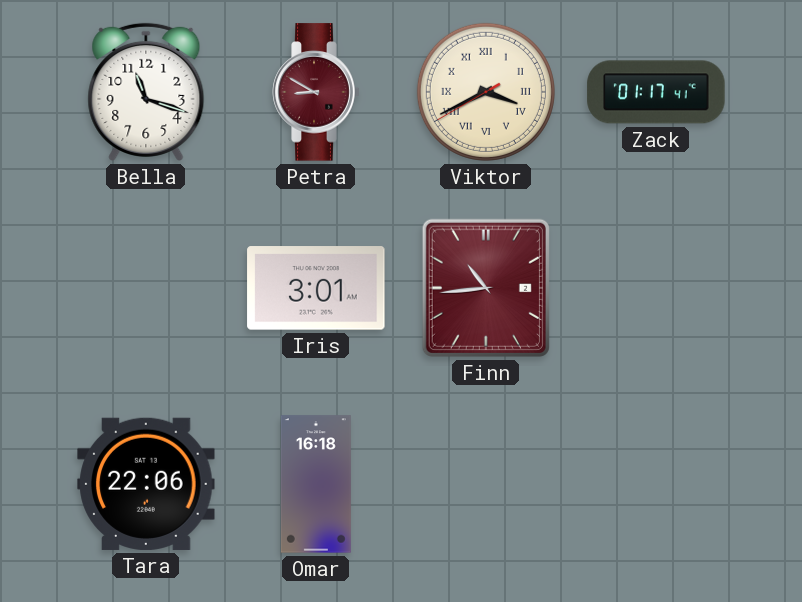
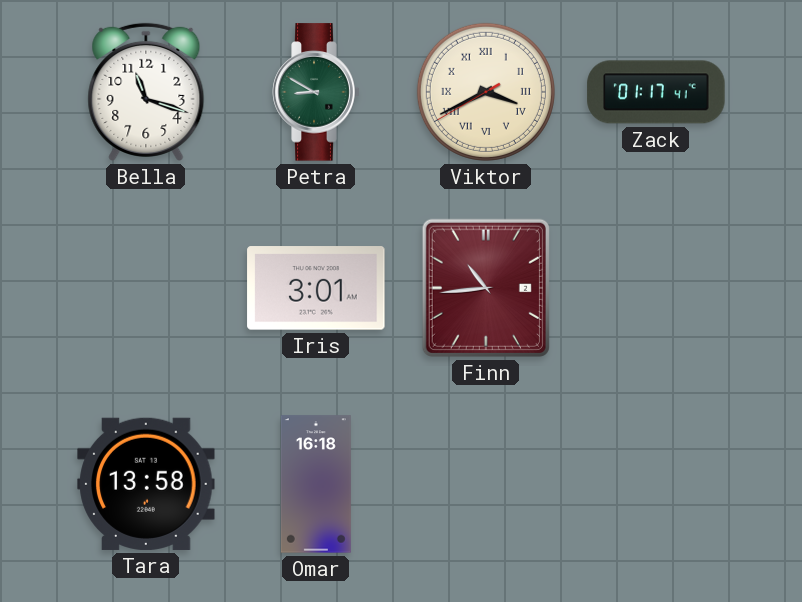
Petra dial: burgundy -> green (316, 92)
Tara: 22:06 -> 13:58 (146, 484)
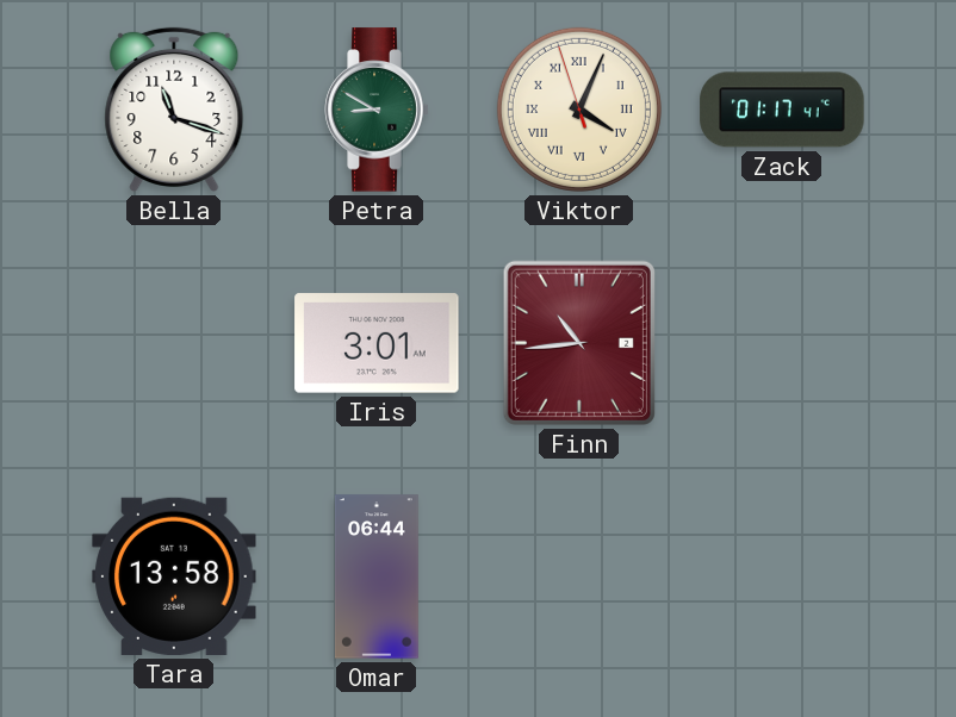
Viktor: 3:40 -> 4:03 (579, 110)
Omar: 16:18 -> 06:44 (377, 576)
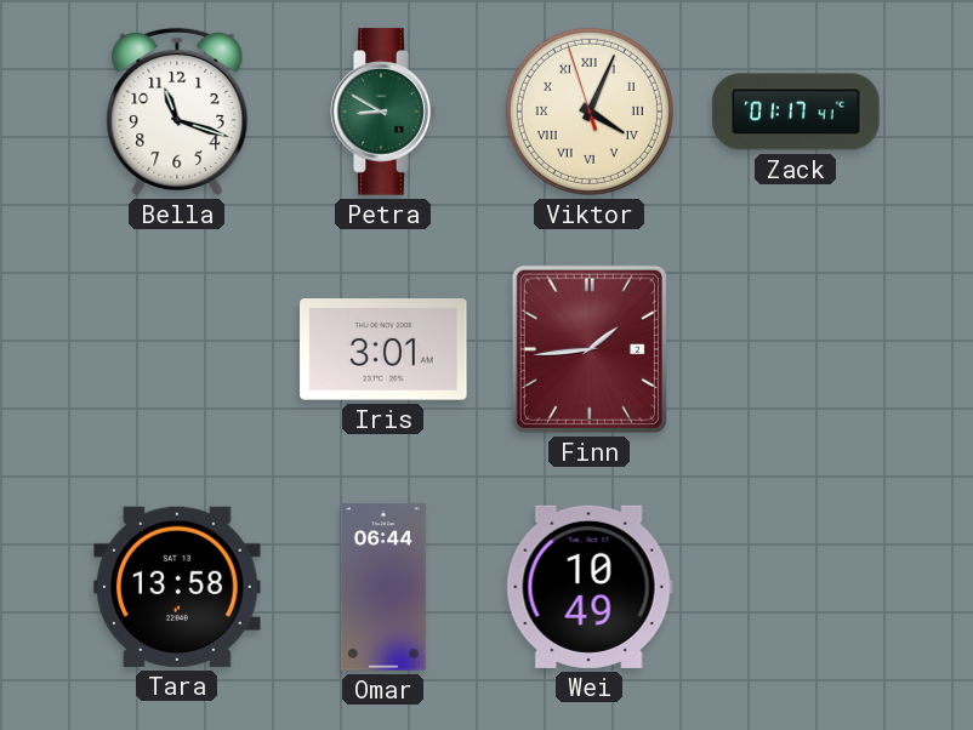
Finn: 10:44 -> 1:44 (590, 349)
Wei: none -> 10:49 (590, 587)
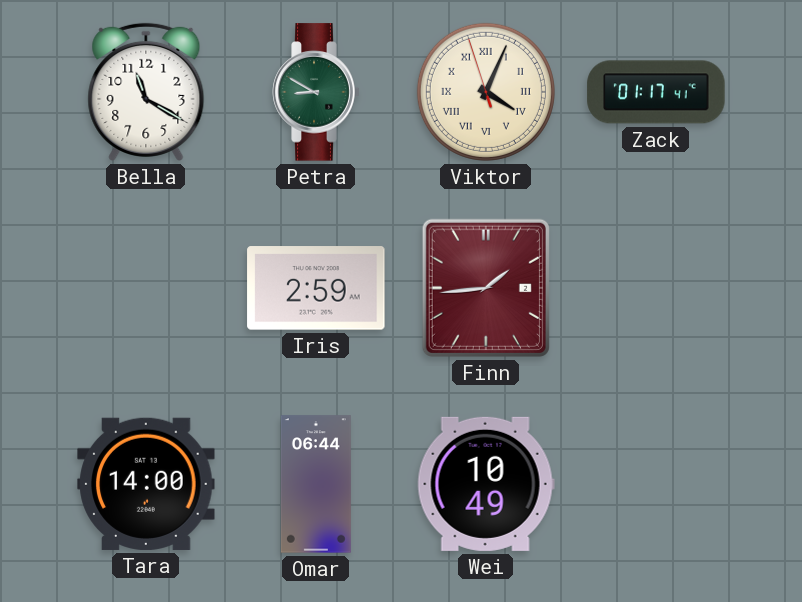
Bella: 11:18 -> 11:20 (146, 92)
Iris: 3:01 -> 2:59 (316, 288)
Tara: 13:58 -> 14:00 (146, 484)
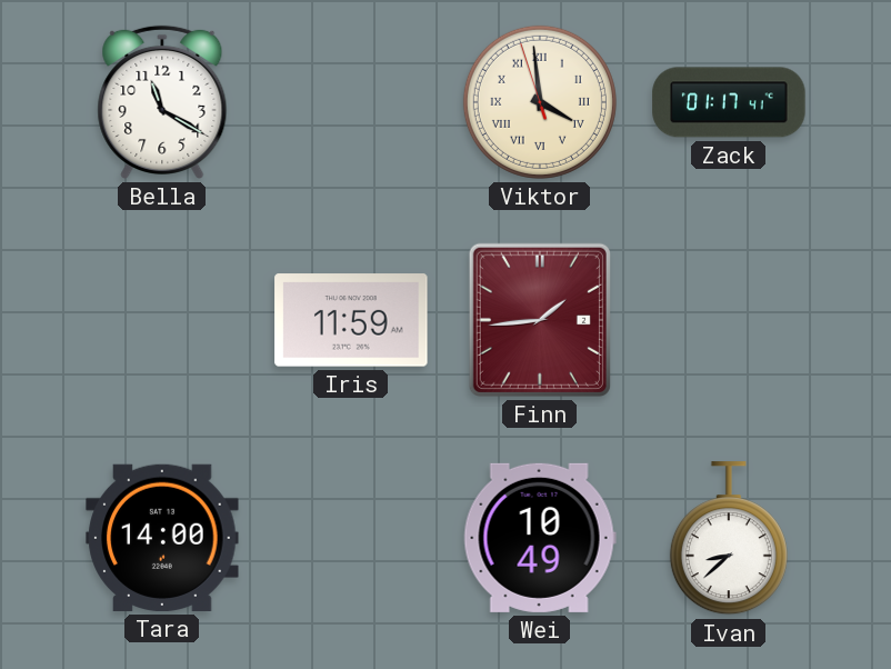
Petra: 8:50 -> none (316, 92)
Viktor: 4:03 -> 3:58 (540, 102)
Iris: 2:59 -> 11:59 (351, 320)
Omar: 06:44 -> none (316, 484)
Ivan: none -> 8:38 (729, 539)
